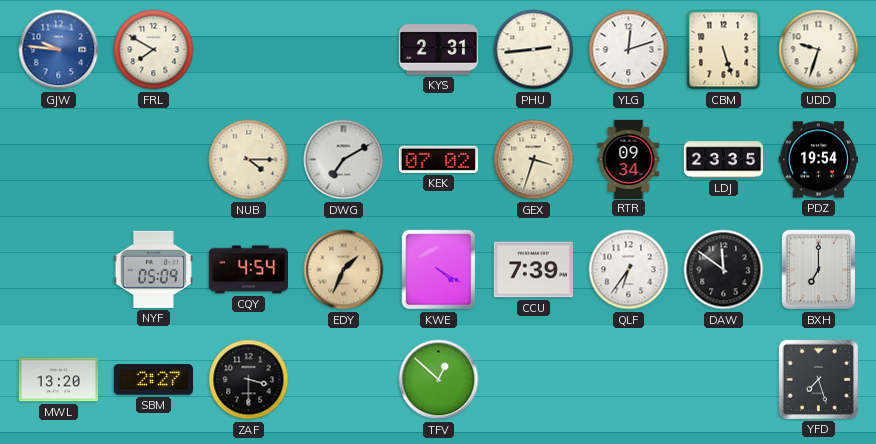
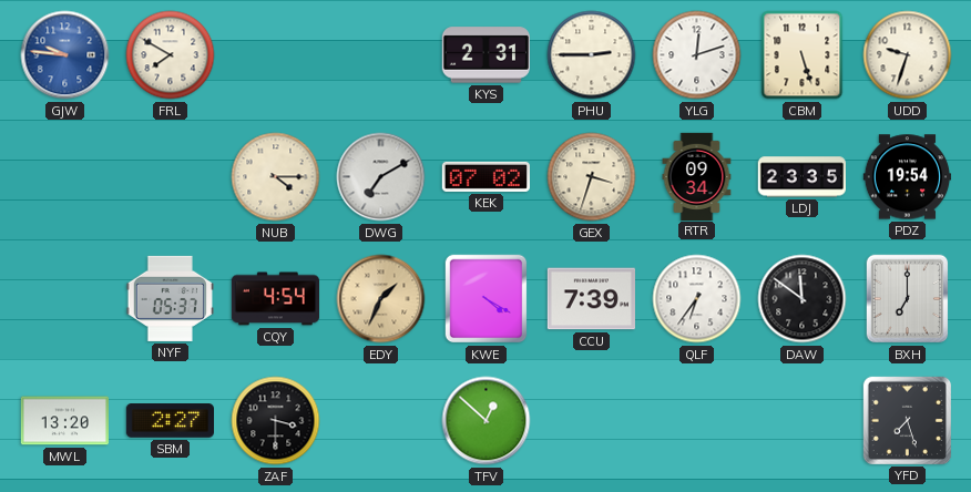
PHU: 2:44 -> 2:45 (592, 55)
NYF: 05:09 -> 05:37 (170, 298)
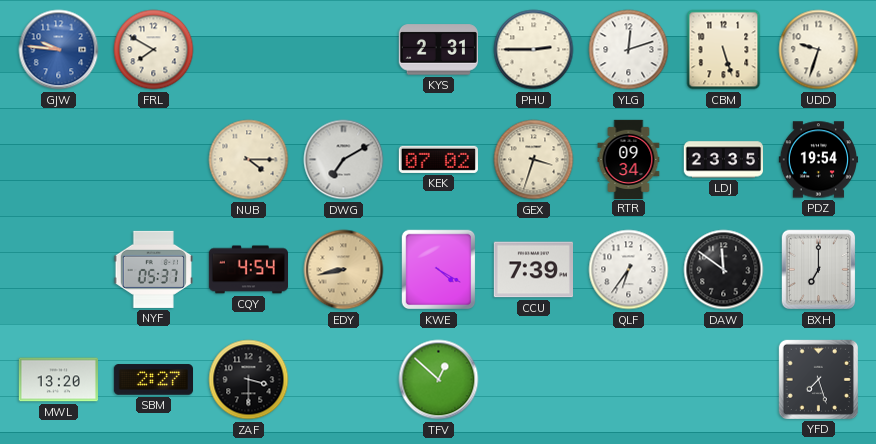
EDY: 1:34 -> 8:43 (344, 270)
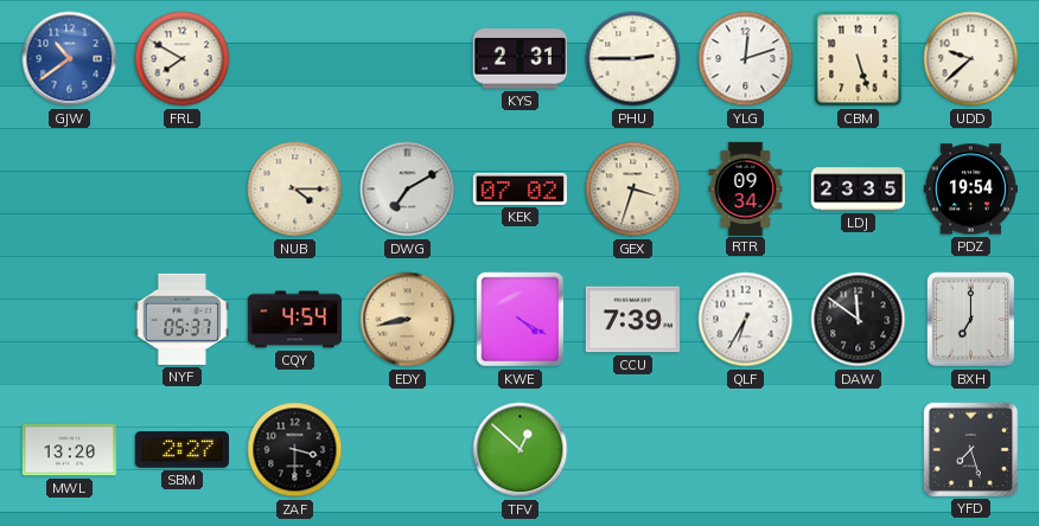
GJW: 9:46 -> 10:39 (70, 59)
UDD: 9:33 -> 9:38 (971, 59)
QLF: 6:36 -> 6:35 (746, 320)
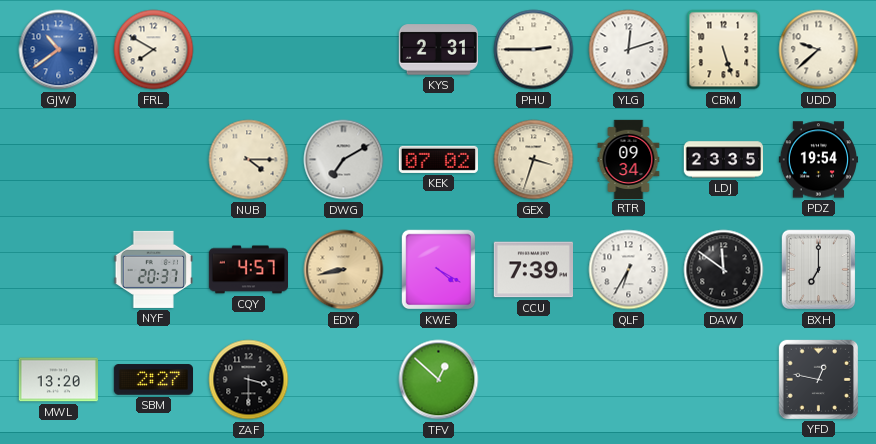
NYF: 05:37 -> 20:37 (153, 269)
CQY: 4:54 -> 4:57 (248, 270)
YFD: 7:27 -> 12:47 (818, 379)
